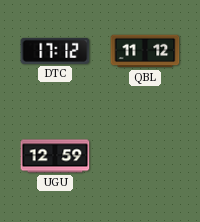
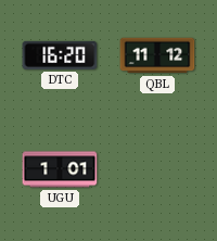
DTC: 17:12 -> 16:20 (60, 55)
UGU: 12:59 -> 1:01 (60, 169)
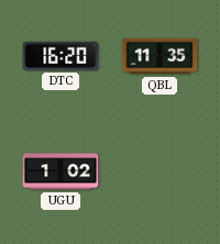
QBL: 11:12 -> 11:35 (159, 56)
UGU: 1:01 -> 1:02 (61, 171)
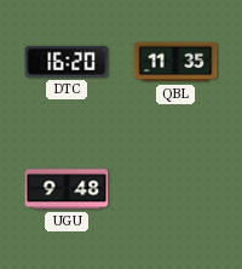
UGU: 1:02 -> 9:48 (67, 189)
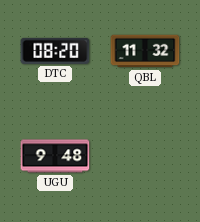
DTC: 16:20 -> 08:20 (55, 51)
QBL: 11:35 -> 11:32 (145, 51)
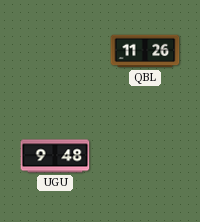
DTC: 08:20 -> none (55, 51)
QBL: 11:32 -> 11:26 (145, 51)
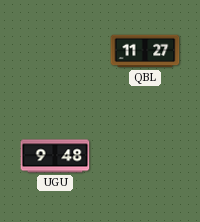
QBL: 11:26 -> 11:27 (145, 51)
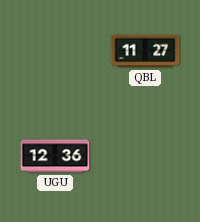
UGU: 9:48 -> 12:36 (55, 156)
